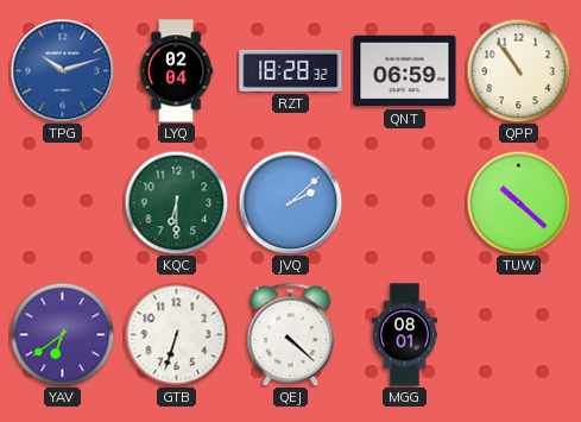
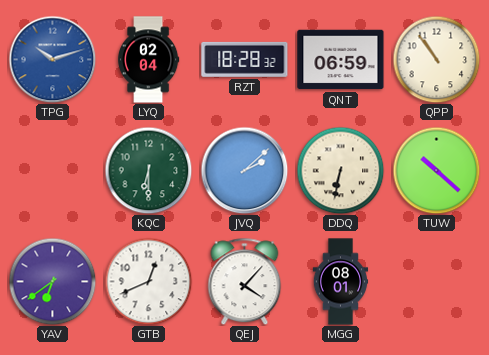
DDQ: none -> 6:32 (340, 170)
GTB: 6:33 -> 12:41 (148, 281)
QEJ: 4:22 -> 4:07 (245, 281)
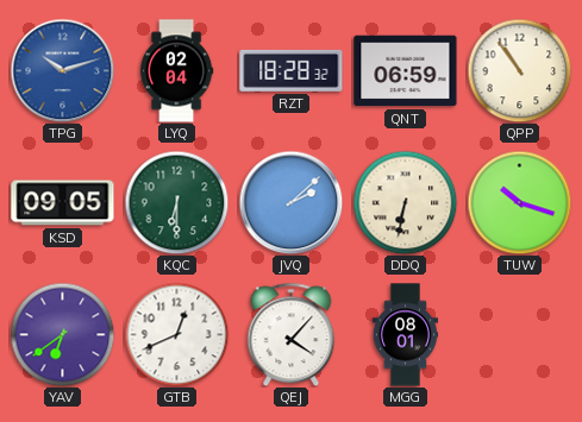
KSD: none -> 09:05 (63, 203)
TUW: 10:22 -> 10:18 (519, 202)
